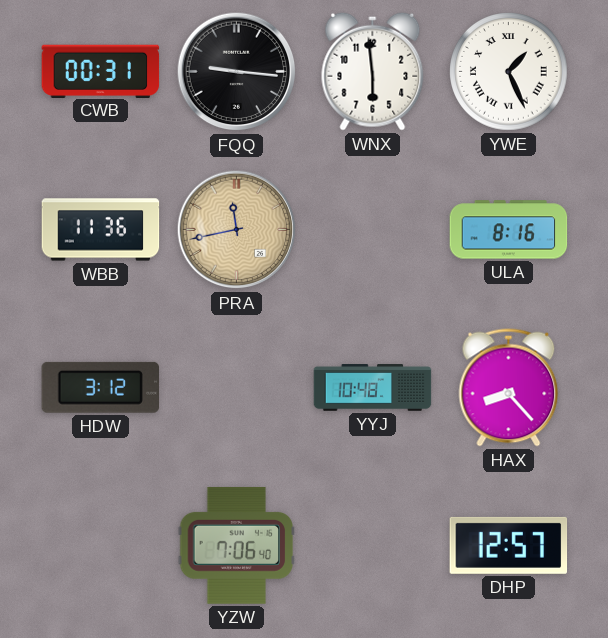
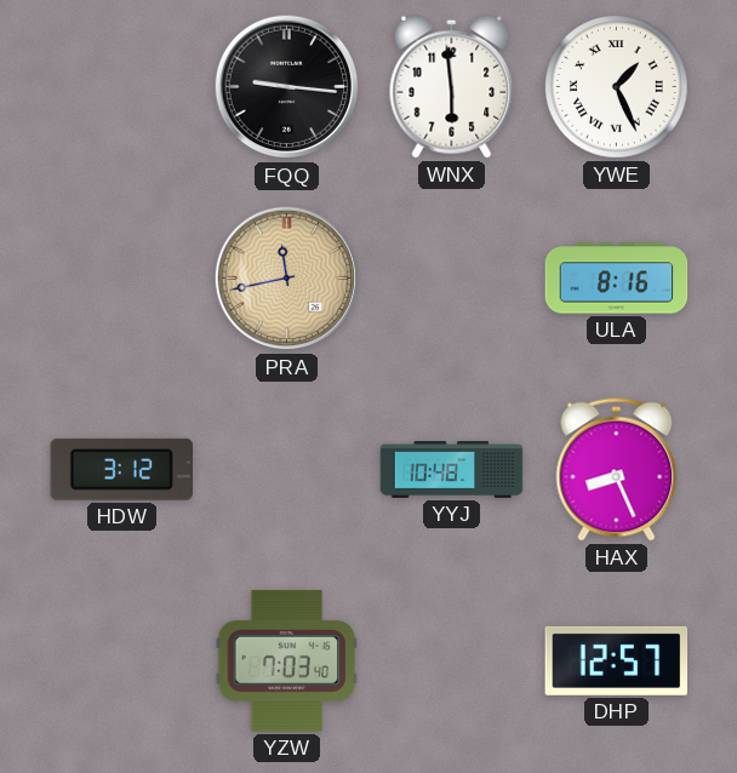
CWB: 00:31 -> none (101, 71)
WBB: 11:36 -> none (101, 230)
HAX: 8:23 -> 8:26 (617, 470)
YZW: 7:06 -> 7:03 (287, 660)
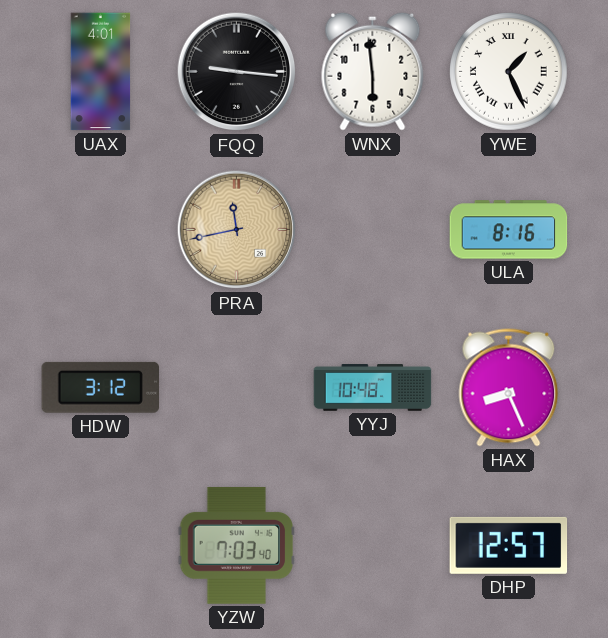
UAX: none -> 4:01 (101, 72)
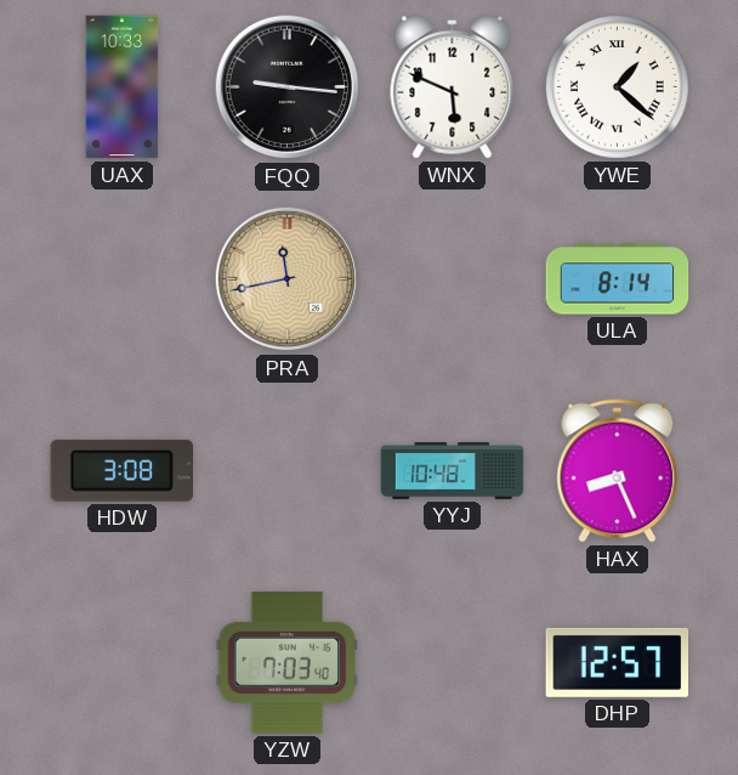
UAX: 4:01 -> 10:33 (123, 87)
WNX: 5:59 -> 5:49 (453, 86)
YWE: 1:26 -> 1:22 (618, 87)
ULA: 8:16 -> 8:14 (618, 279)
HDW: 3:12 -> 3:08 (121, 470)
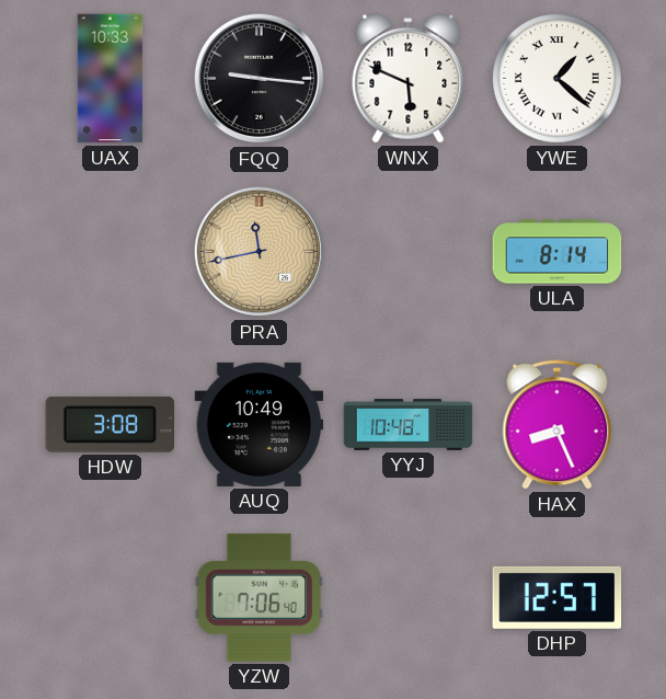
AUQ: none -> 10:49 (260, 424)
YZW: 7:03 -> 7:06 (260, 597)
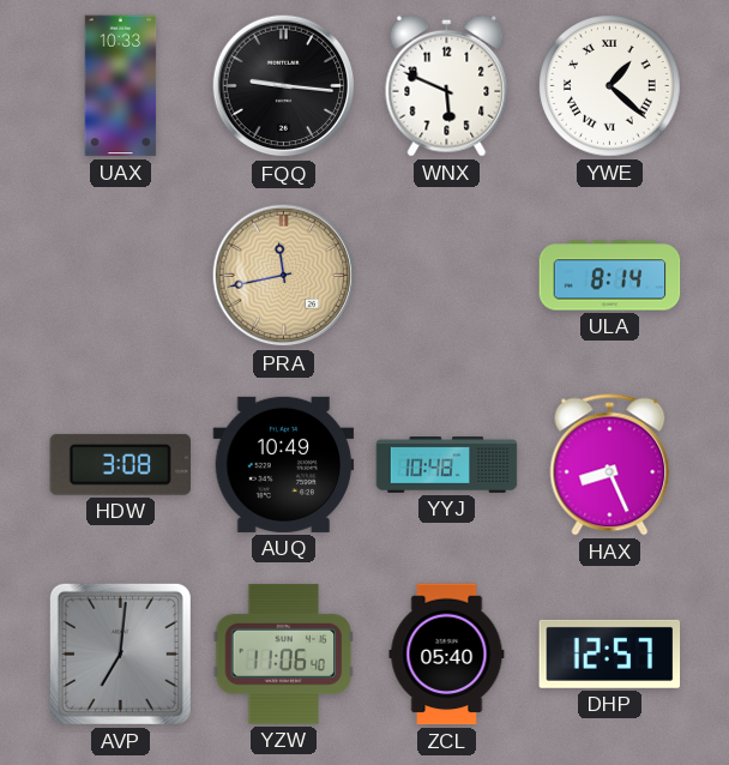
AVP: none -> 7:01 (120, 653)
YZW: 7:06 -> 11:06 (284, 653)
ZCL: none -> 05:40 (447, 655)
